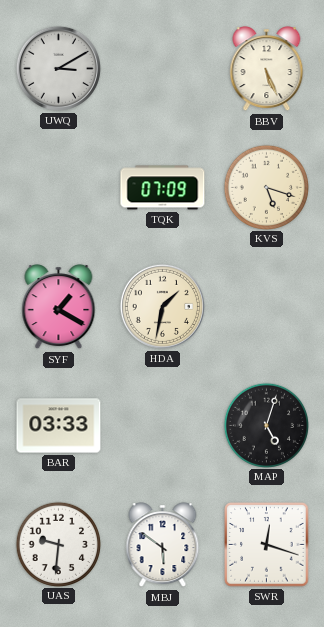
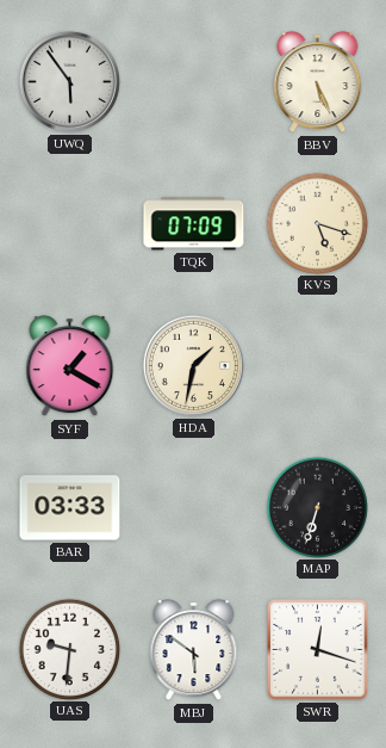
UWQ: 3:10 -> 5:54 (69, 81)
MAP: 5:03 -> 6:33 (317, 507)
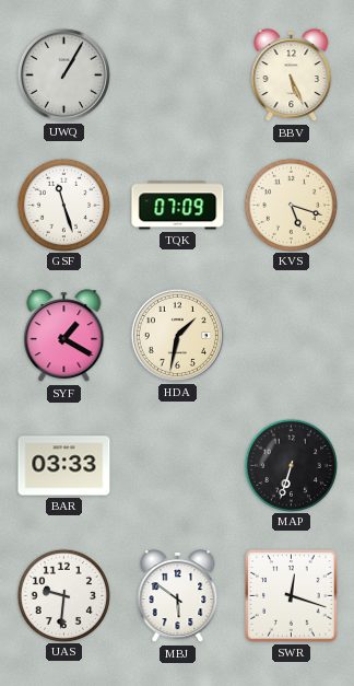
UWQ: 5:54 -> 1:05 (63, 74)
GSF: none -> 11:27 (63, 205)
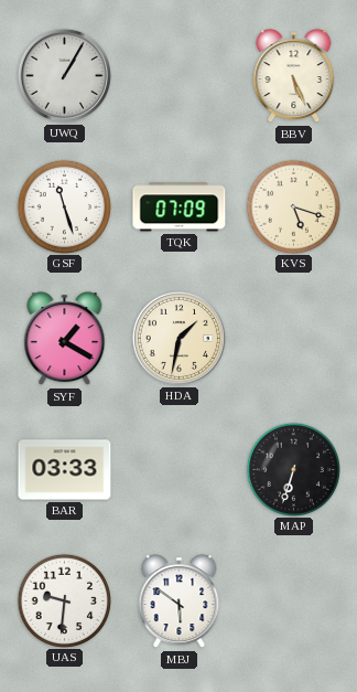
SWR: 12:18 -> none (292, 596)
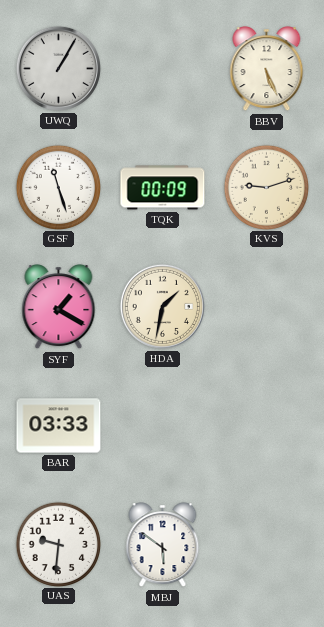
TQK: 07:09 -> 00:09 (163, 188)
KVS: 5:18 -> 9:12 (266, 187)
MAP: 6:33 -> none (293, 469)
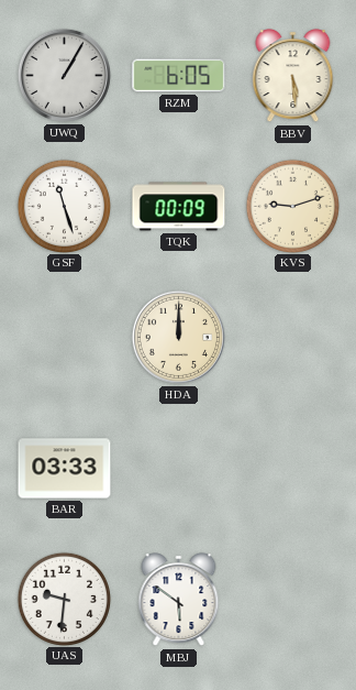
RZM: none -> 6:05 (179, 76)
BBV: 5:26 -> 5:29 (293, 76)
SYF: 1:20 -> none (59, 307)
HDA: 1:32 -> 12:00 (178, 337)
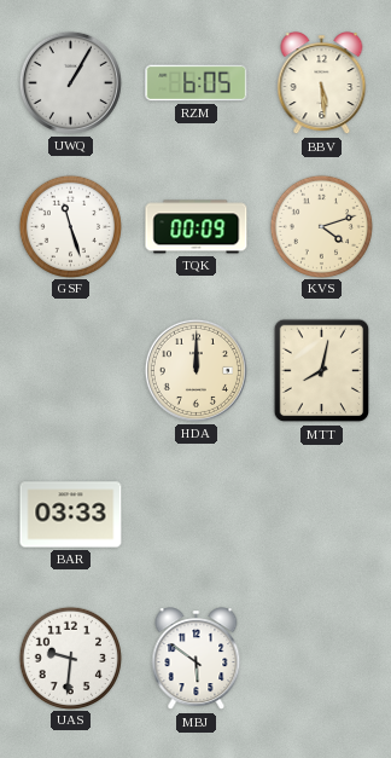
KVS: 9:12 -> 4:12 (321, 226)
MTT: none -> 8:02 (322, 371)
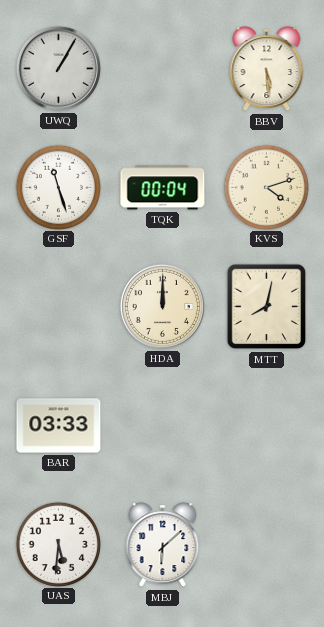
RZM: 6:05 -> none (197, 83)
TQK: 00:09 -> 00:04 (163, 188)
UAS: 9:31 -> 5:31 (58, 544)
MBJ: 5:51 -> 6:08 (163, 545)
